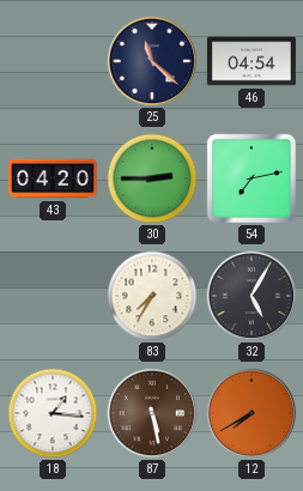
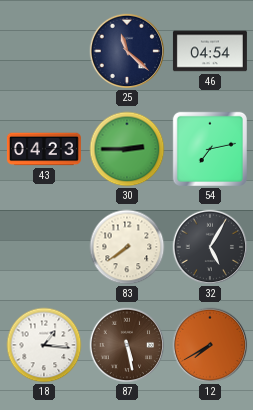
43: 04:20 -> 04:23 (44, 149)
83: 7:35 -> 7:39 (127, 247)
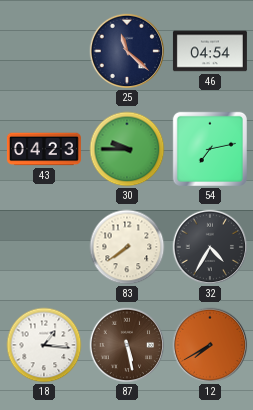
30: 2:45 -> 9:45 (127, 149)
32: 5:05 -> 4:35 (210, 247)
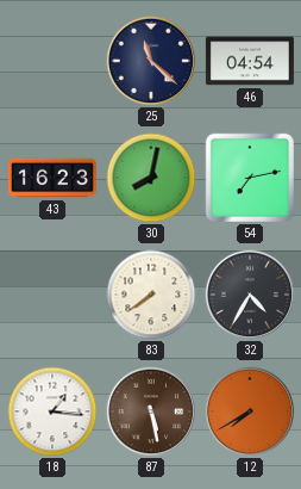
43: 04:23 -> 16:23 (52, 178)
30: 9:45 -> 8:02 (151, 178)
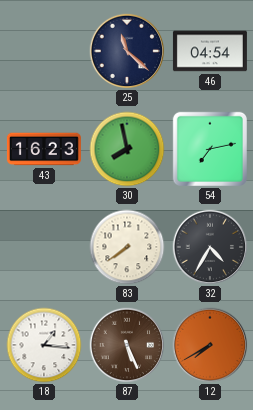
30: 8:02 -> 7:58 (127, 149)
87: 5:28 -> 5:26 (127, 345)
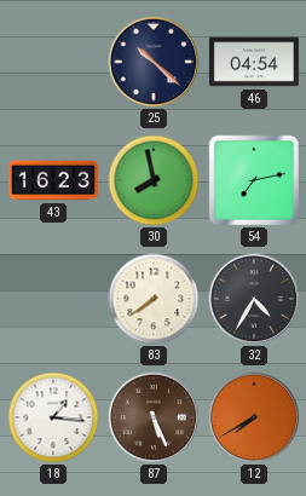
25: 11:22 -> 10:22 (154, 62)
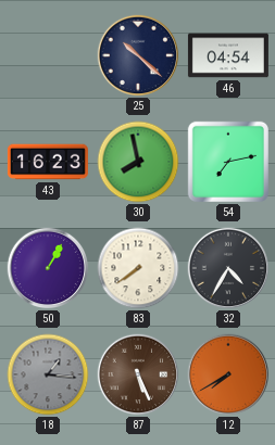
50: none -> 1:05 (48, 268)
18 dial: white -> grey (48, 374)
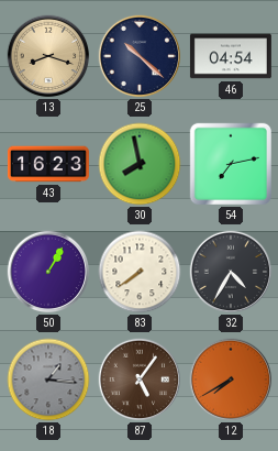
13: none -> 8:18 (48, 56)
87: 5:26 -> 5:06 (140, 380)
